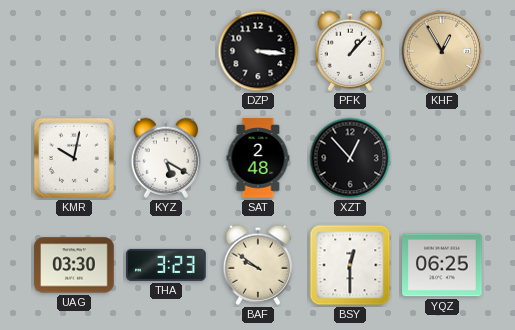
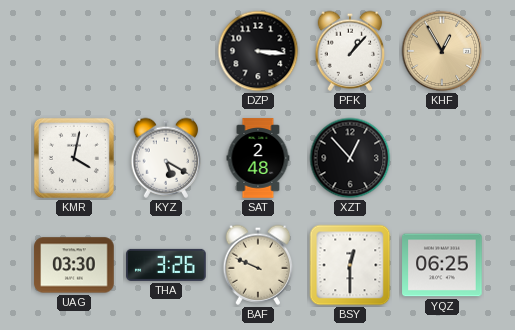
KMR: 10:02 -> 4:02 (74, 158)
THA: 3:23 -> 3:26 (166, 265)
BAF: 9:51 -> 9:49 (258, 265)
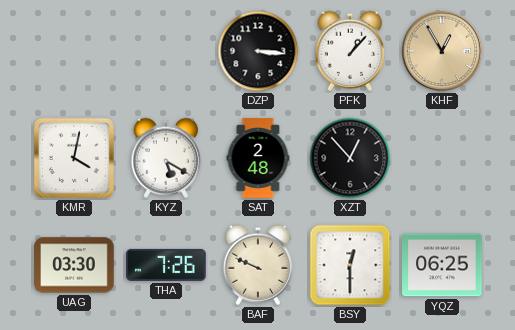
THA: 3:26 -> 7:26 (166, 265)
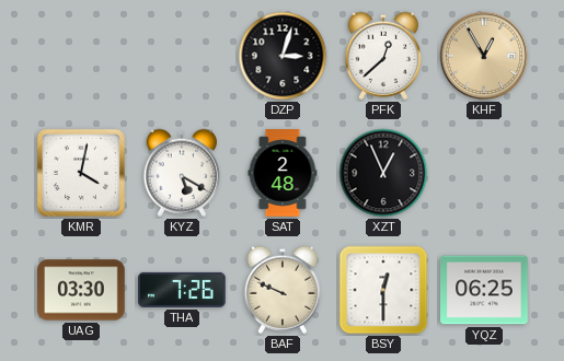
DZP: 3:16 -> 3:03 (283, 56)
PFK: 1:07 -> 12:38 (383, 56)
XZT: 12:53 -> 12:56 (383, 173)
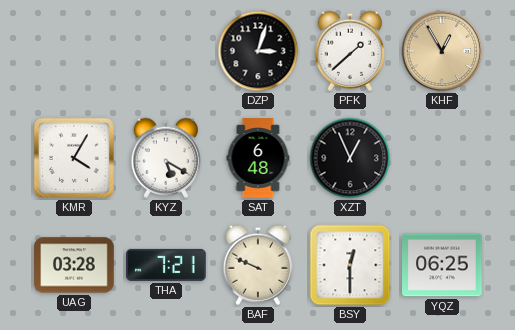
PFK: 12:38 -> 1:38 (350, 51)
KMR: 4:02 -> 4:05 (74, 158)
SAT: 2:48 -> 6:48 (258, 158)
UAG: 03:30 -> 03:28 (74, 265)
THA: 7:26 -> 7:21 (166, 265)
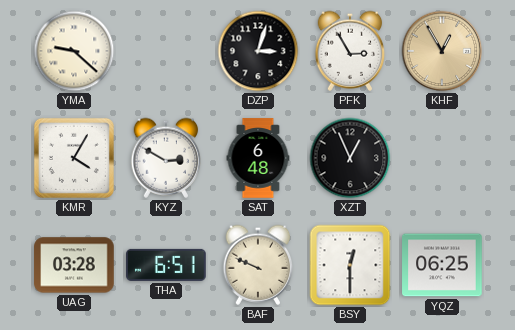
YMA: none -> 9:22 (74, 51)
PFK: 1:38 -> 2:55 (350, 51)
KYZ: 5:20 -> 2:50 (166, 158)
THA: 7:21 -> 6:51 (166, 265)
